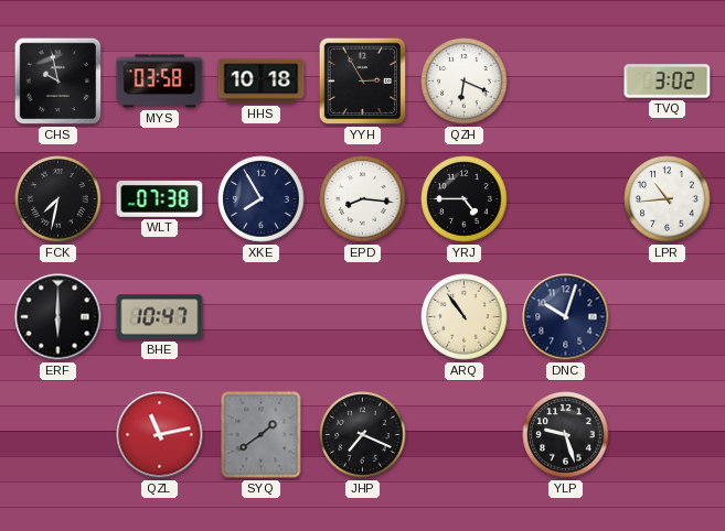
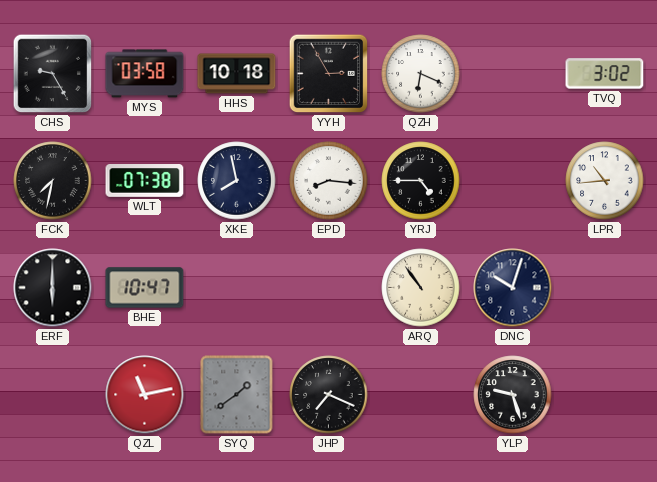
CHS: 9:58 -> 9:25 (53, 74)
XKE: 7:55 -> 7:58 (237, 181)
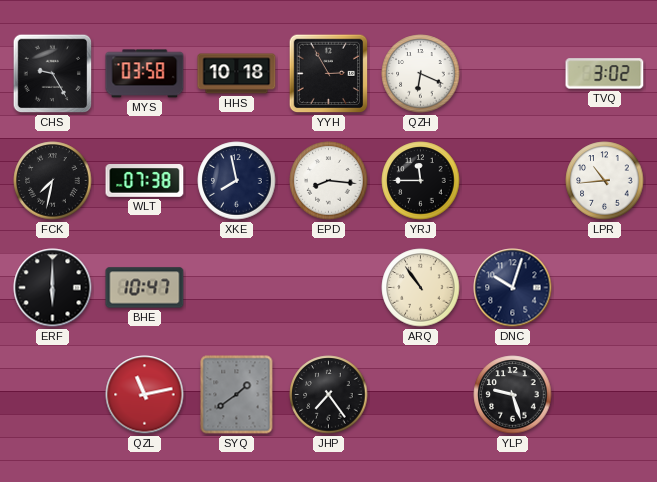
YRJ: 4:45 -> 11:45 (421, 181)
JHP: 7:19 -> 7:24 (329, 395)
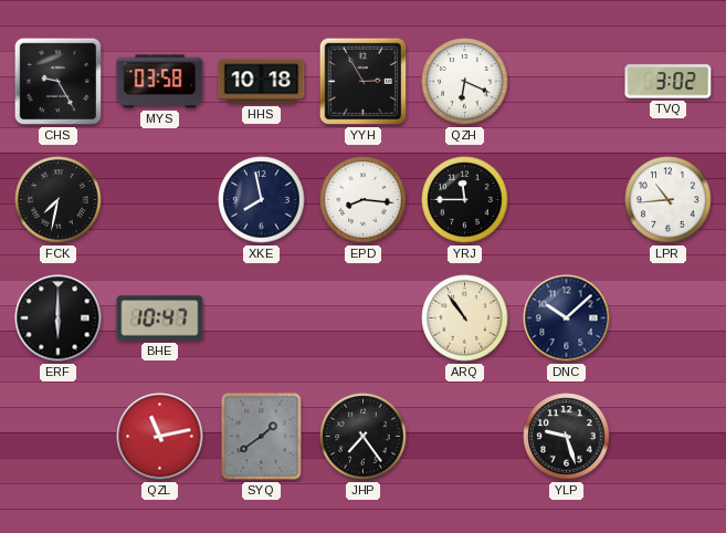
WLT: 07:38 -> none (145, 181)
DNC: 10:03 -> 10:08 (567, 318)
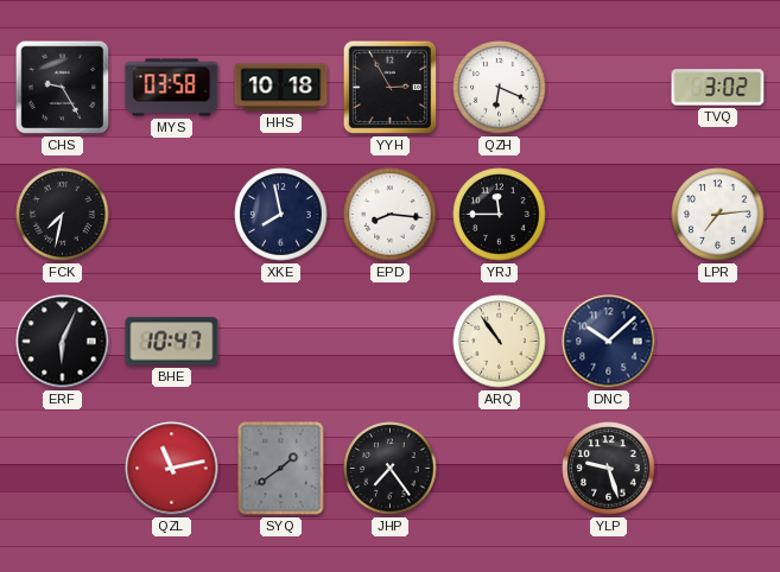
LPR: 10:44 -> 7:14 (718, 215)
ERF: 6:00 -> 6:04 (63, 342)
